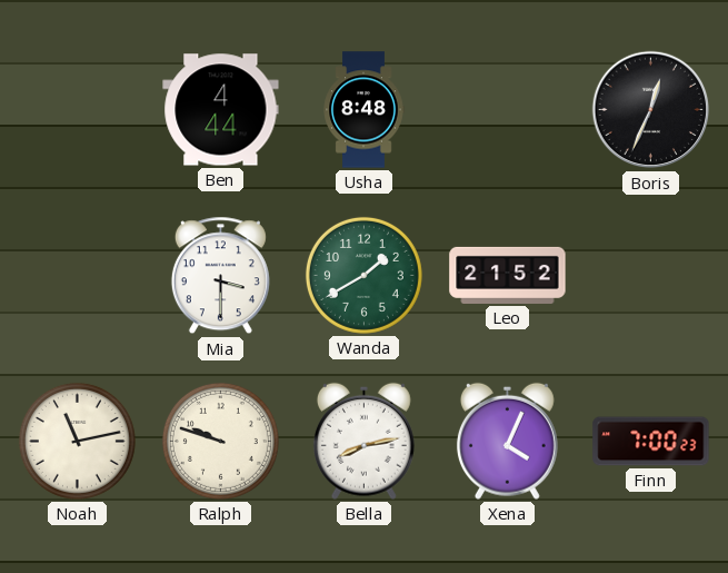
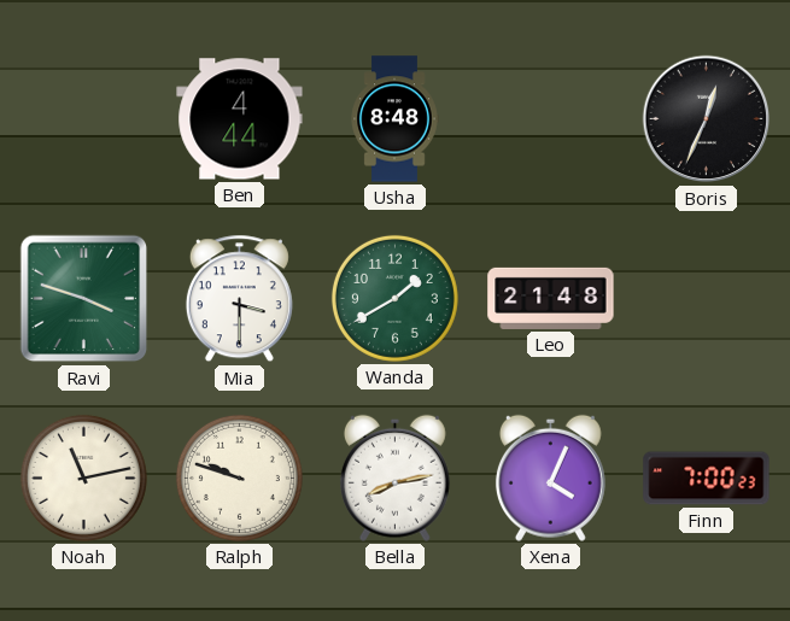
Ravi: none -> 3:48 (84, 299)
Leo: 21:52 -> 21:48 (551, 298)
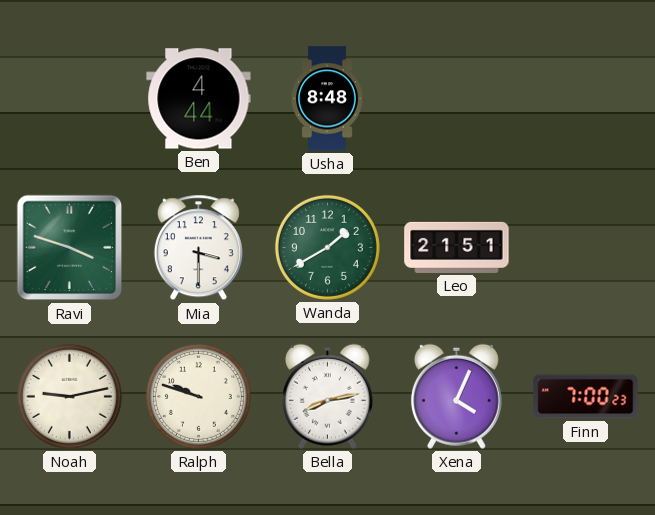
Boris: 12:34 -> none (707, 119)
Leo: 21:48 -> 21:51 (457, 247)
Noah: 11:13 -> 9:13 (69, 396)
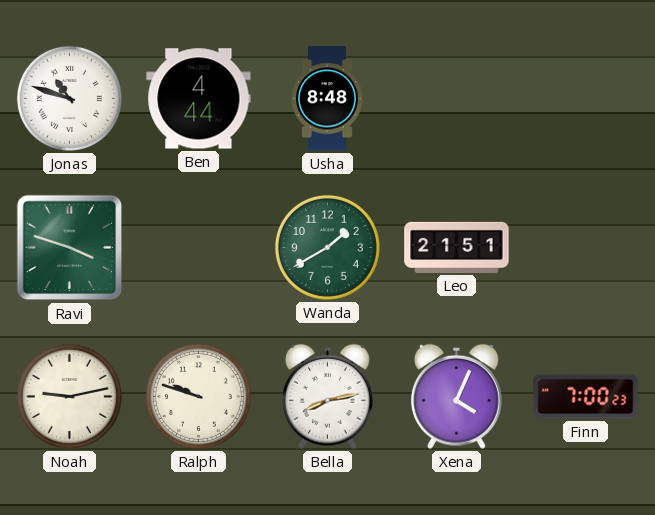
Jonas: none -> 10:48 (69, 98)
Mia: 3:30 -> none (198, 248)
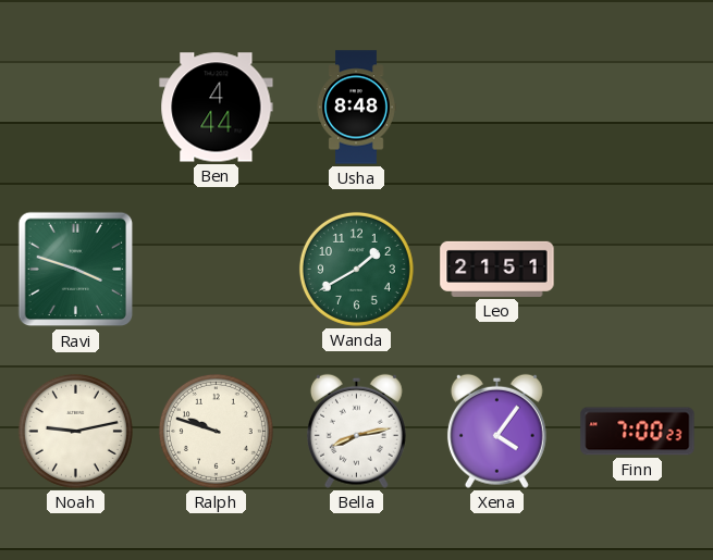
Jonas: 10:48 -> none (69, 98)
Xena: 4:04 -> 4:06 (496, 431)
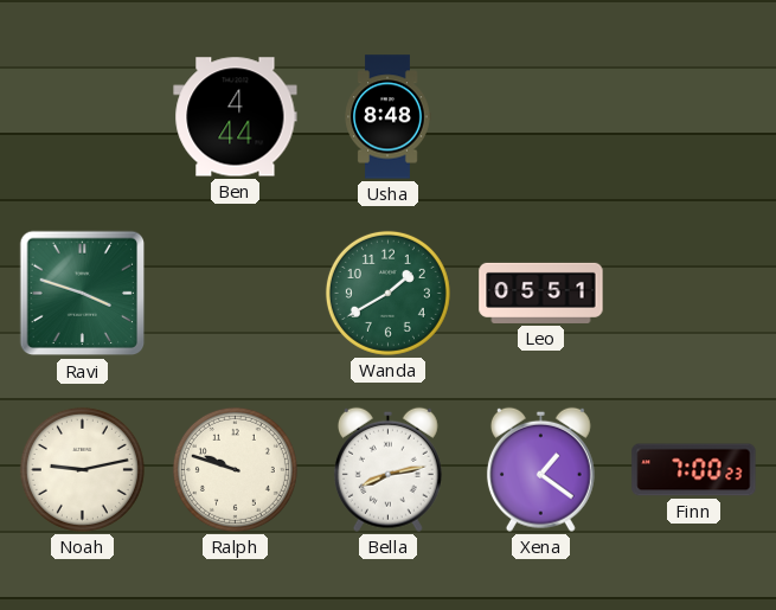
Leo: 21:51 -> 05:51 (541, 293)
Xena: 4:06 -> 1:21 (540, 469)
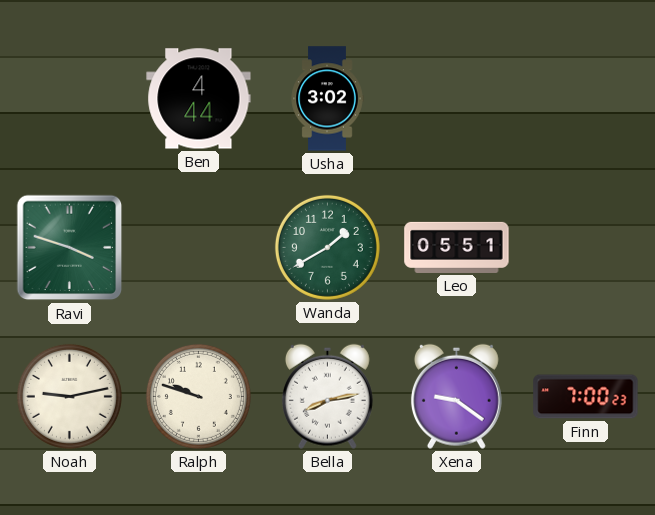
Usha: 8:48 -> 3:02 (327, 99)
Xena: 1:21 -> 9:21 (456, 396)
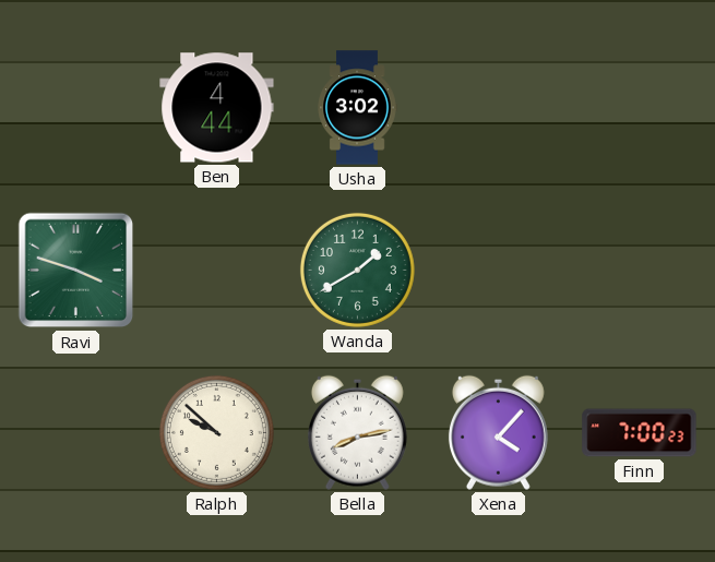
Leo: 05:51 -> none (457, 247)
Noah: 9:13 -> none (69, 396)
Ralph: 9:48 -> 9:52 (216, 432)
Xena: 9:21 -> 4:07 (498, 432)
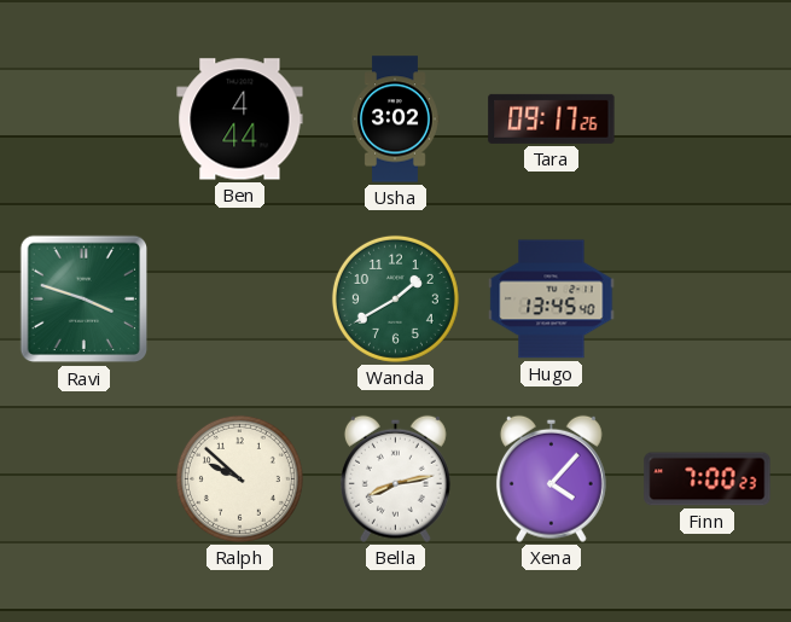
Tara: none -> 09:17 (552, 118)
Hugo: none -> 13:45 (552, 300)
